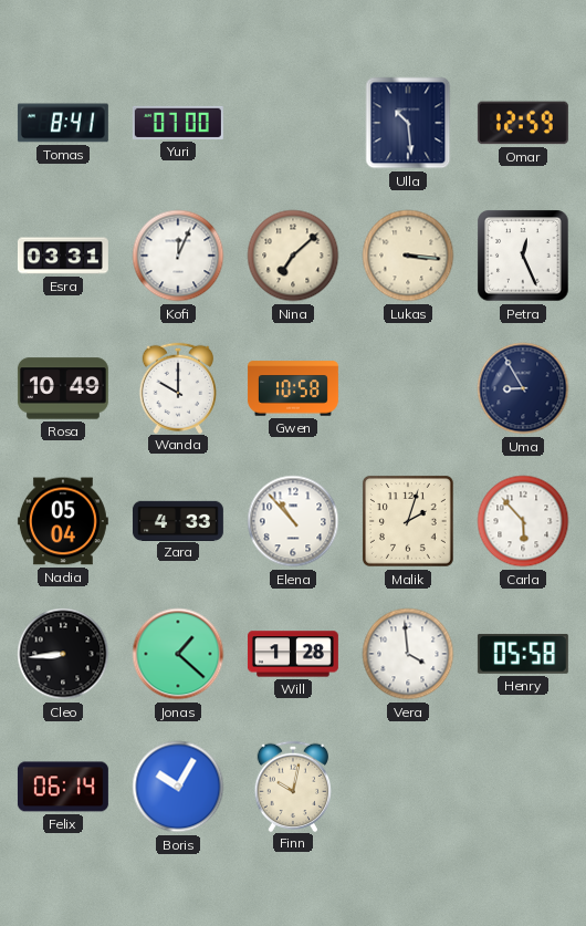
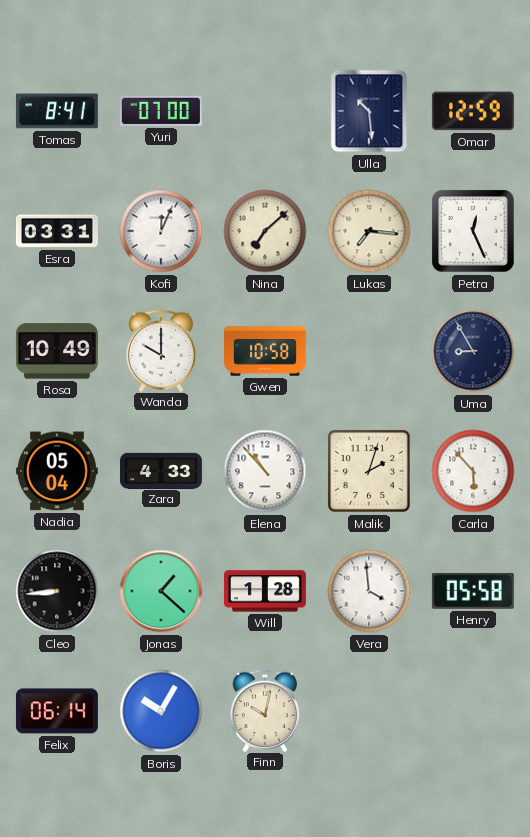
Lukas: 3:16 -> 7:16 (369, 231)
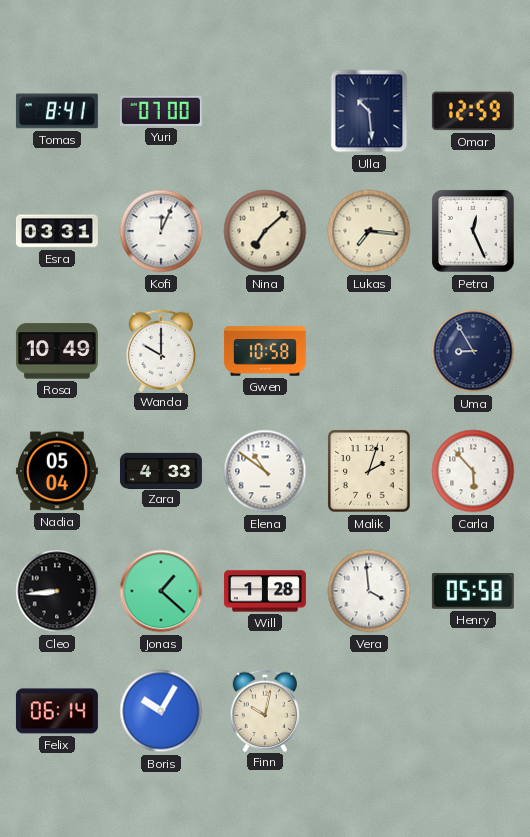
Elena: 10:53 -> 10:51 (265, 471)
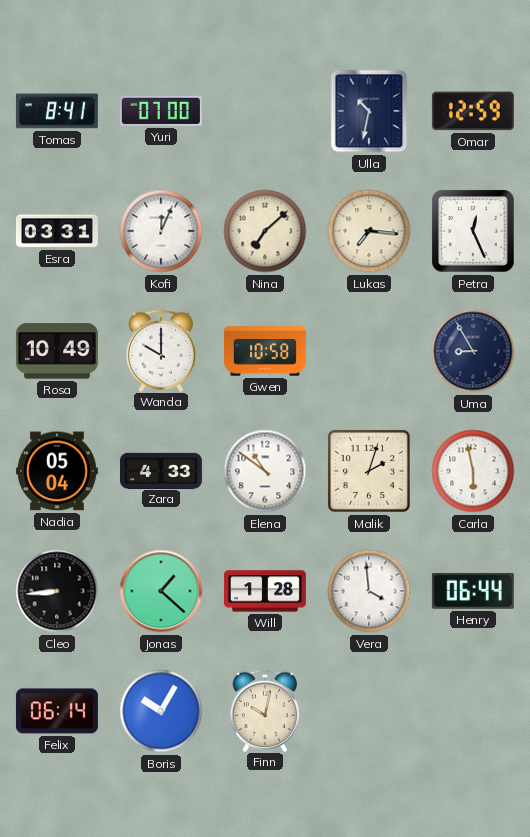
Ulla: 10:29 -> 10:32 (369, 111)
Carla: 5:53 -> 5:58 (473, 471)
Henry: 05:58 -> 06:44 (473, 591)
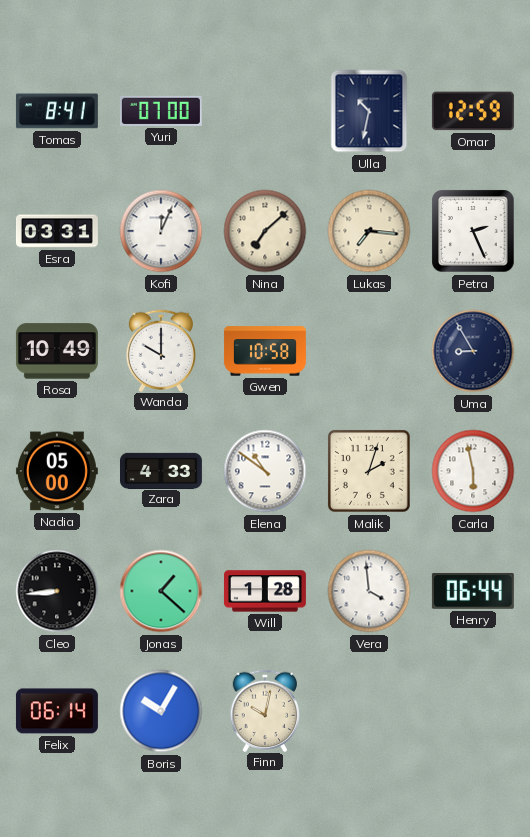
Petra: 12:26 -> 2:26 (473, 231)
Nadia: 05:04 -> 05:00 (57, 471)
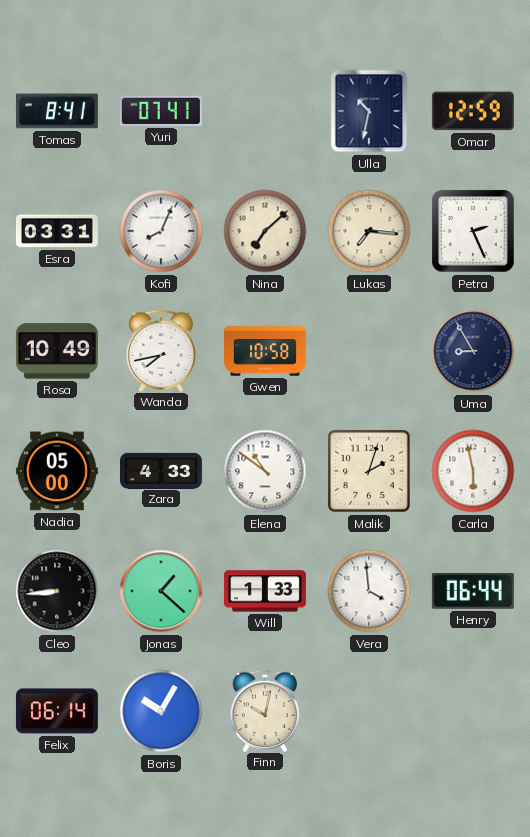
Yuri: 07:00 -> 07:41 (161, 111)
Kofi: 12:04 -> 8:04 (161, 231)
Wanda: 10:00 -> 7:43 (160, 350)
Will: 1:28 -> 1:33 (265, 591)
